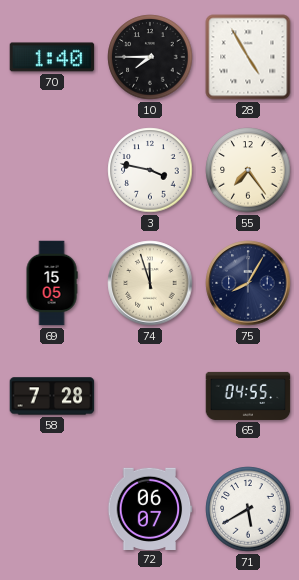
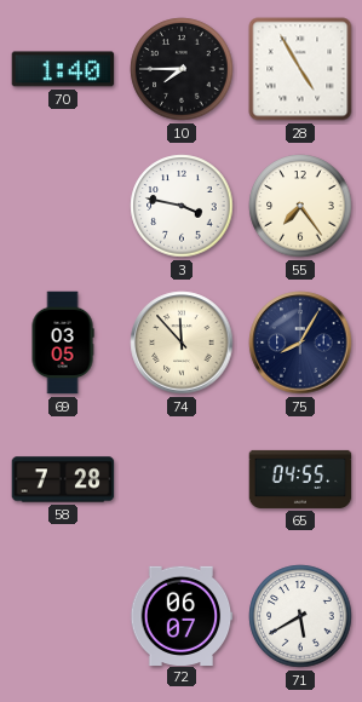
69: 15:05 -> 03:05 (63, 343)
74: 11:57 -> 11:53 (182, 343)
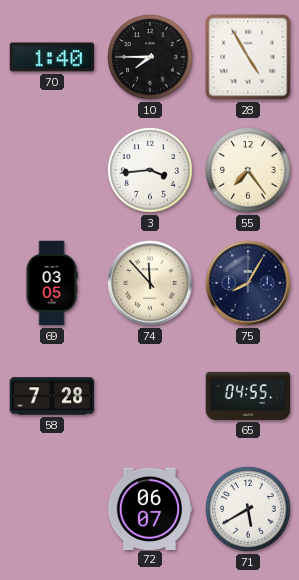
3: 3:47 -> 3:44 (150, 170)
